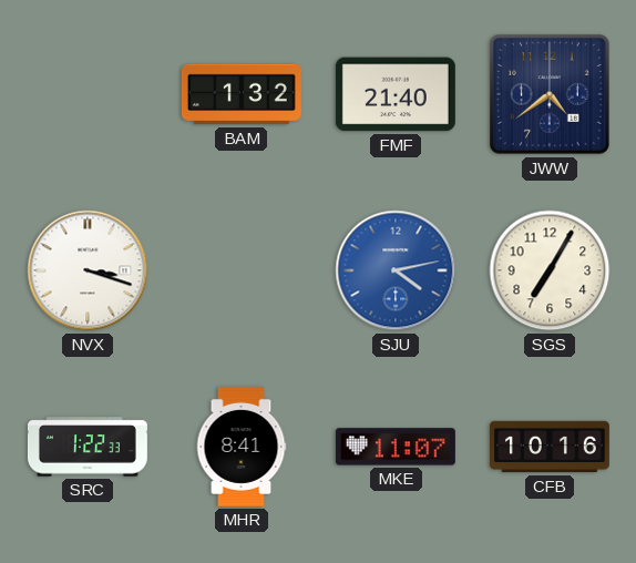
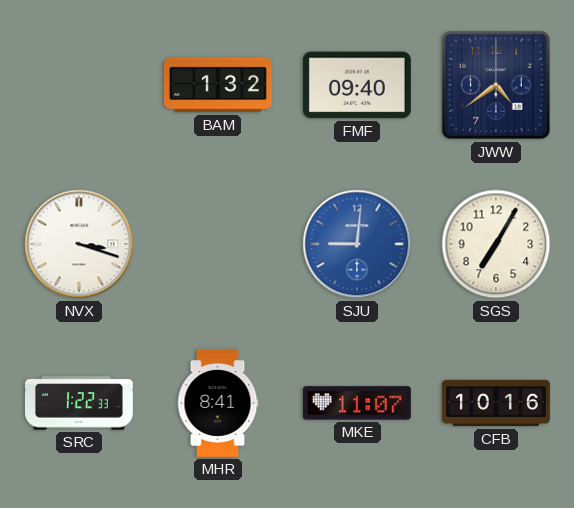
FMF: 21:40 -> 09:40 (357, 85)
SJU: 4:13 -> 9:01 (357, 244)
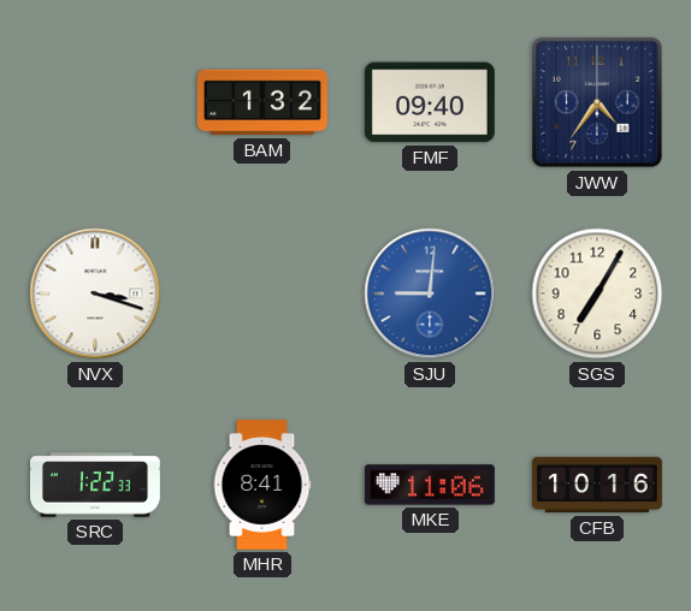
JWW: 4:39 -> 4:36 (597, 102)
MKE: 11:07 -> 11:06 (430, 485)
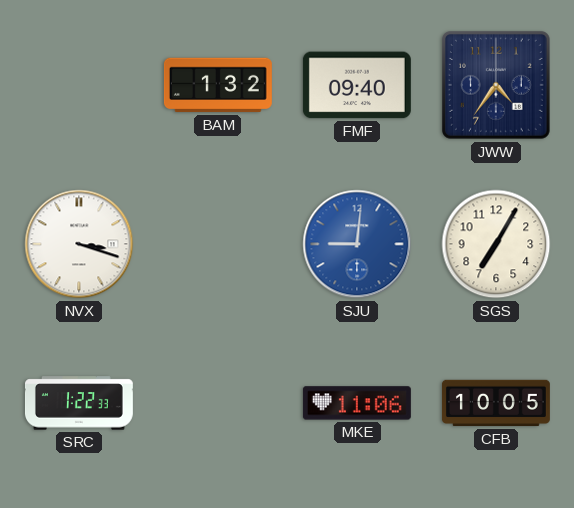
MHR: 8:41 -> none (262, 485)
CFB: 10:16 -> 10:05 (496, 403)
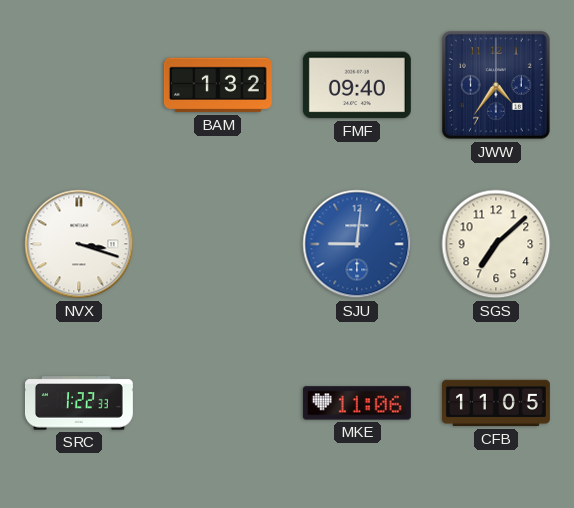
SGS: 7:05 -> 7:08 (496, 244)
CFB: 10:05 -> 11:05 (496, 403)
